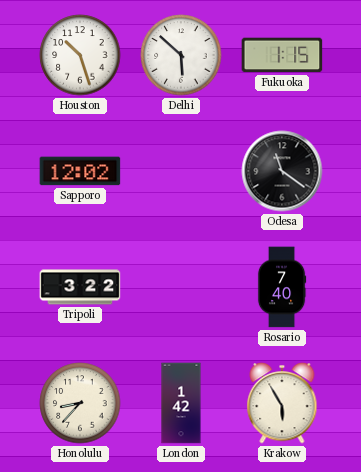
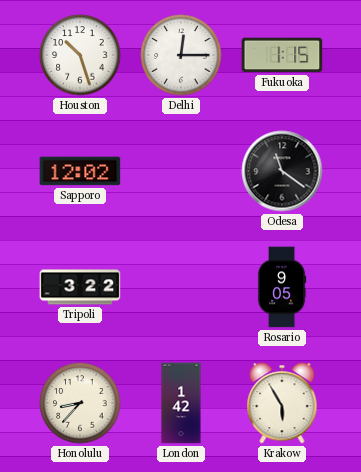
Delhi: 5:52 -> 12:15 (181, 55)
Rosario: 7:40 -> 9:05 (282, 287)
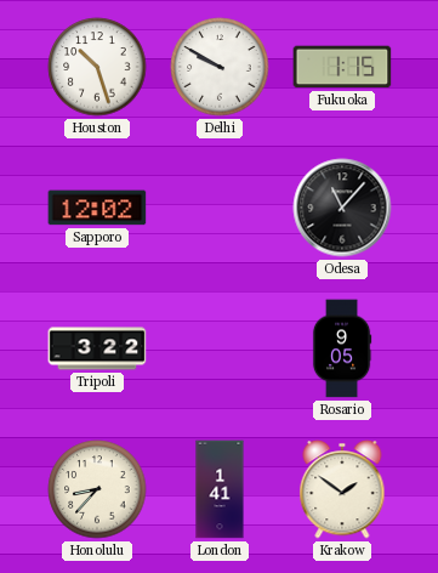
Delhi: 12:15 -> 9:50 (220, 67)
Odesa: 11:21 -> 11:07 (342, 208)
London: 1:42 -> 1:41 (220, 489)
Krakow: 5:55 -> 1:51 (342, 489)
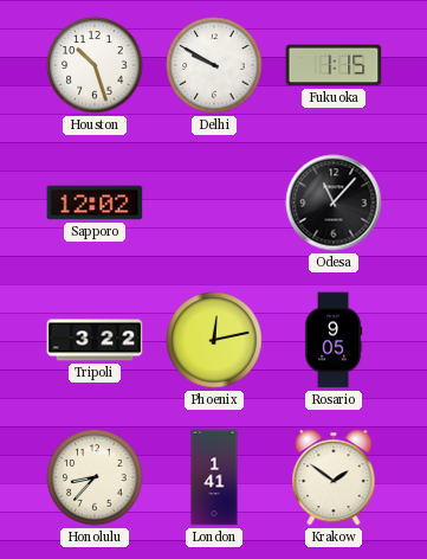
Phoenix: none -> 12:13 (214, 340)
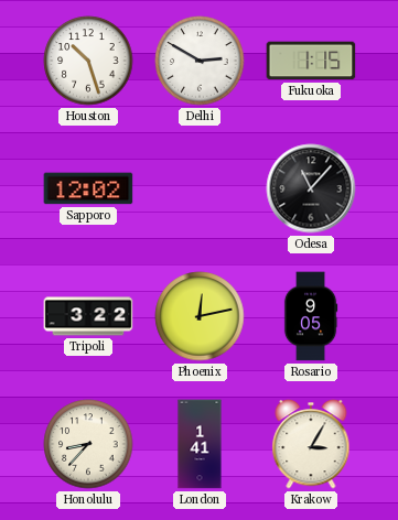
Delhi: 9:50 -> 2:50 (200, 61)
Krakow: 1:51 -> 3:05 (311, 444)
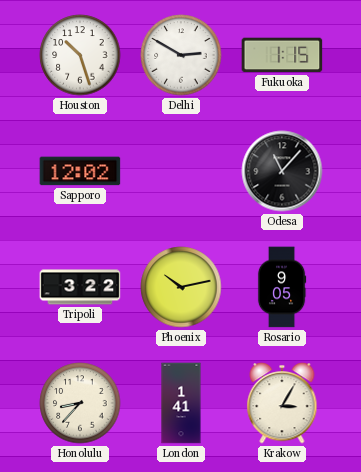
Phoenix: 12:13 -> 10:13 (181, 287)
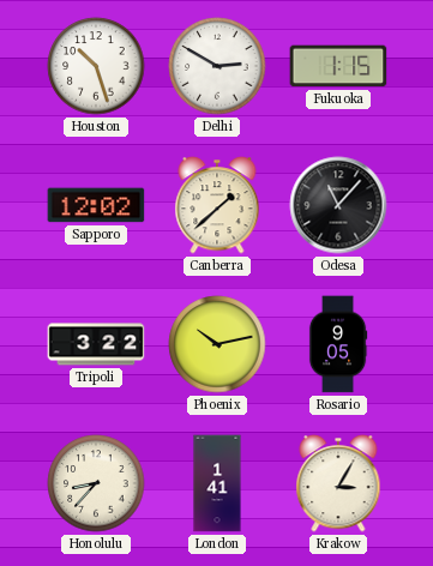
Canberra: none -> 1:38 (217, 205)
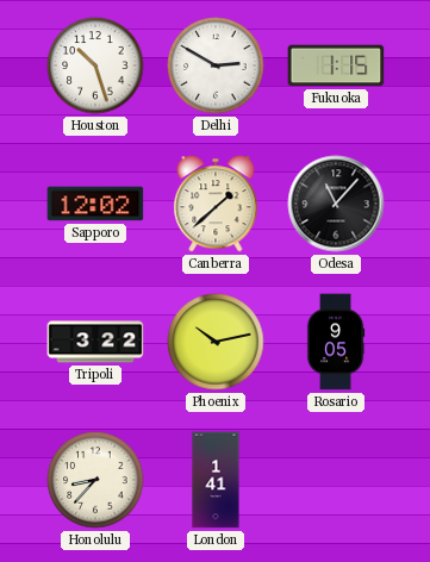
Krakow: 3:05 -> none (338, 483)
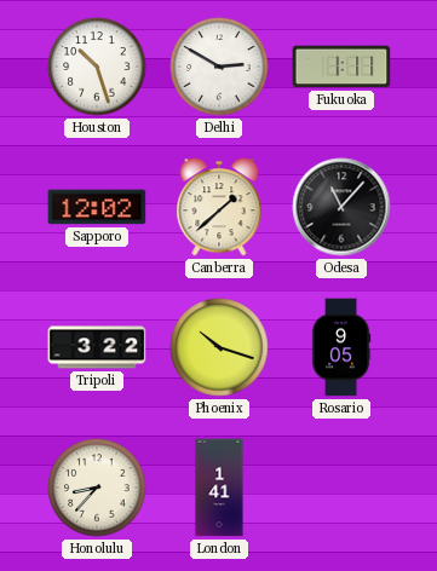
Fukuoka: 1:15 -> 1:11 (341, 67)
Phoenix: 10:13 -> 10:18 (219, 347)
